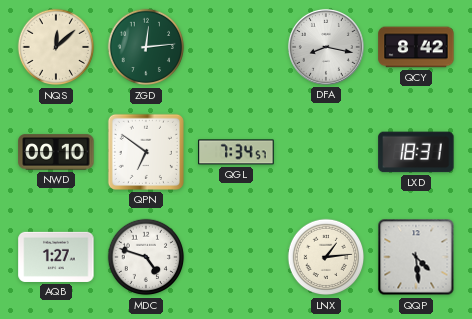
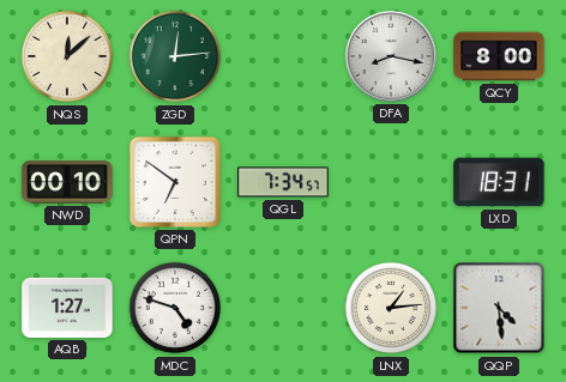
QCY: 8:42 -> 8:00 (499, 56)
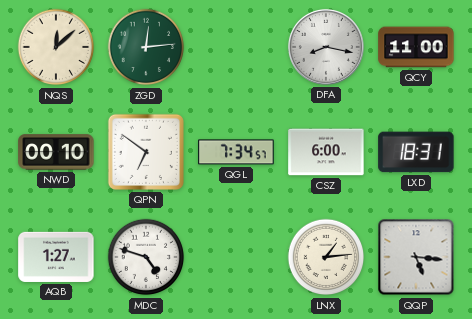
QCY: 8:00 -> 11:00 (416, 47)
CSZ: none -> 6:00 (326, 152)
QQP: 4:29 -> 5:16 (416, 257)
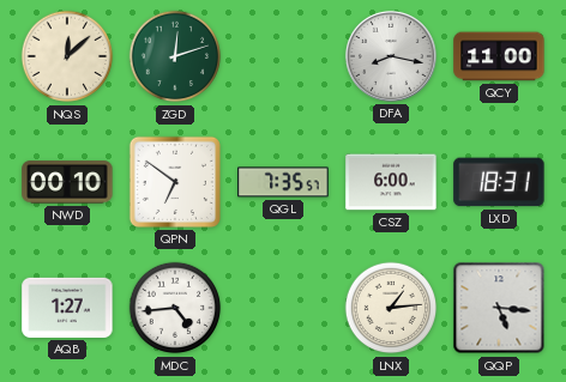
ZGD: 12:14 -> 12:12 (175, 56)
QGL: 7:34 -> 7:35 (283, 182)
MDC: 4:48 -> 4:44 (175, 308)
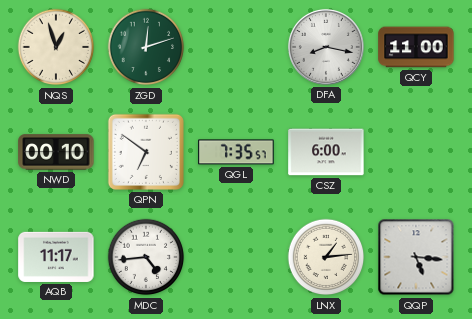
NQS: 12:08 -> 12:57 (56, 47)
LXD: 18:31 -> none (499, 182)
AQB: 1:27 -> 11:17 (56, 257)
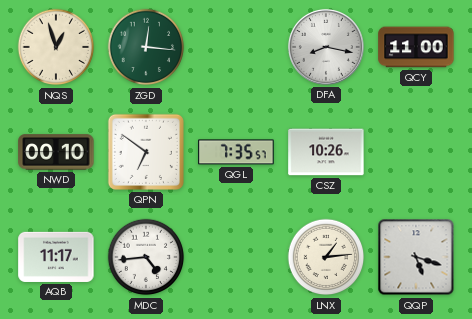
ZGD: 12:12 -> 12:16 (146, 47)
CSZ: 6:00 -> 10:26 (326, 152)
QQP: 5:16 -> 5:18 (416, 257)
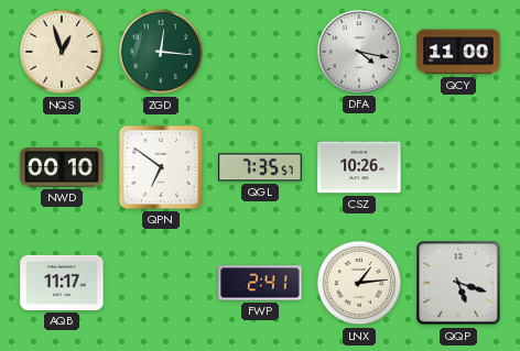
DFA: 8:17 -> 4:17 (359, 52)
MDC: 4:44 -> none (146, 257)
FWP: none -> 2:41 (260, 283)
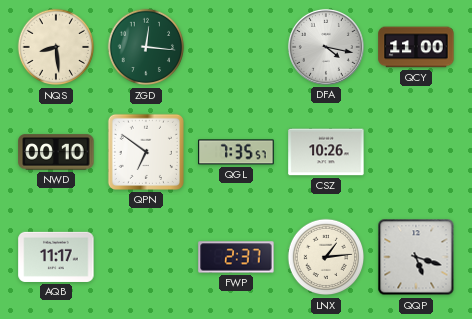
NQS: 12:57 -> 8:29 (56, 47)
FWP: 2:41 -> 2:37 (236, 257)
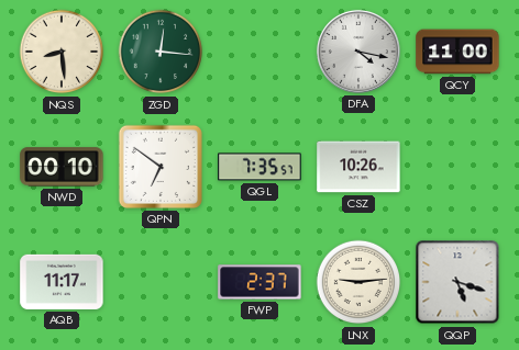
LNX: 1:14 -> 9:14 (358, 282)
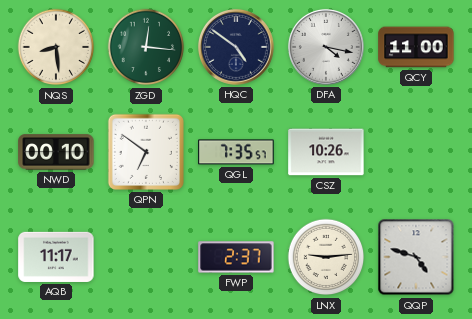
HQC: none -> 4:51 (236, 47)
QQP: 5:18 -> 4:48 (416, 257)
